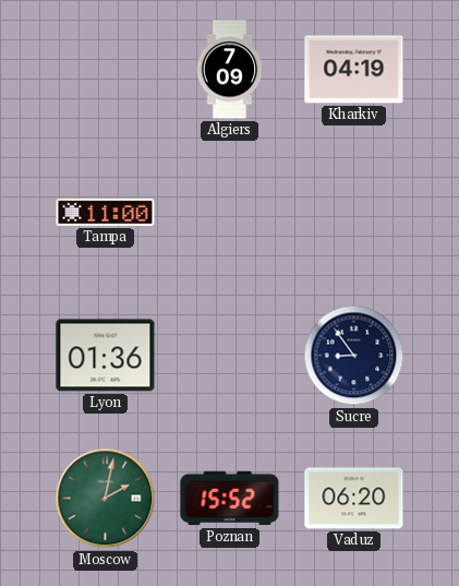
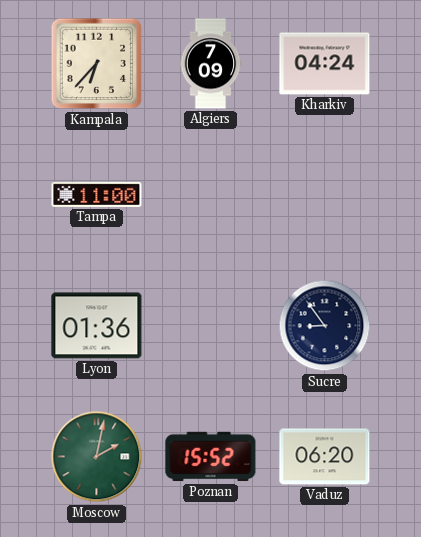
Kampala: none -> 6:37 (97, 64)
Kharkiv: 04:19 -> 04:24 (325, 64)
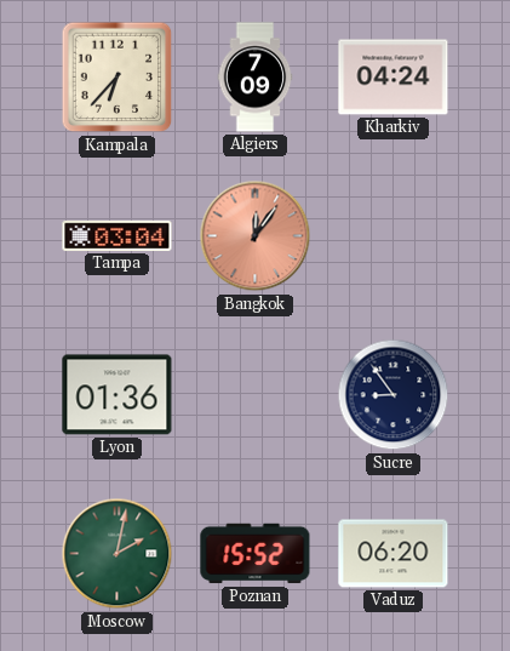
Tampa: 11:00 -> 03:04 (118, 235)
Bangkok: none -> 12:06 (256, 236)
